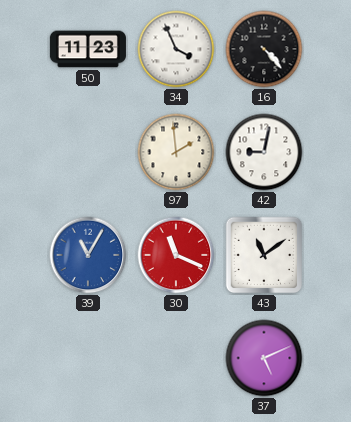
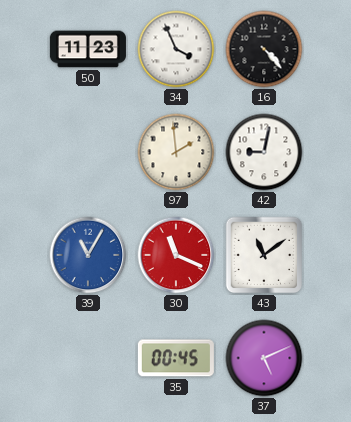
35: none -> 00:45 (176, 358)
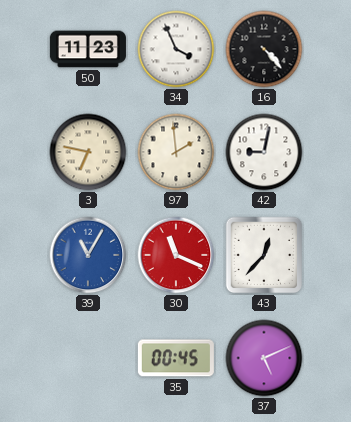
3: none -> 6:47 (88, 152)
43: 11:09 -> 12:37 (264, 255)
